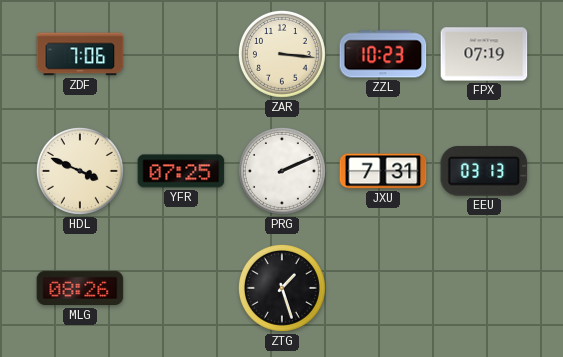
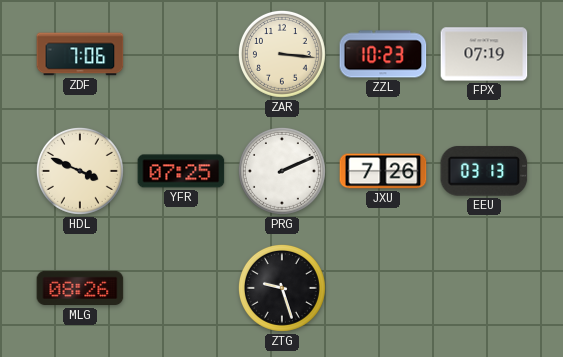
JXU: 7:31 -> 7:26 (383, 171)
ZTG: 1:27 -> 9:27 (282, 288)
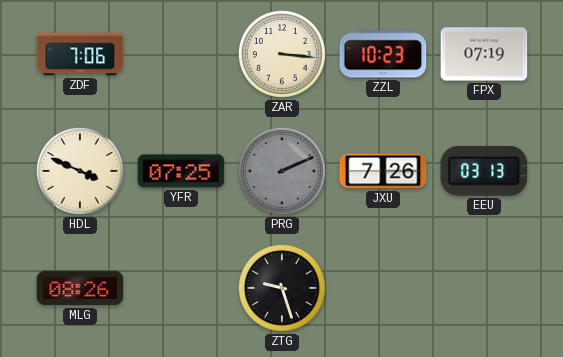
PRG dial: white -> grey (282, 171)
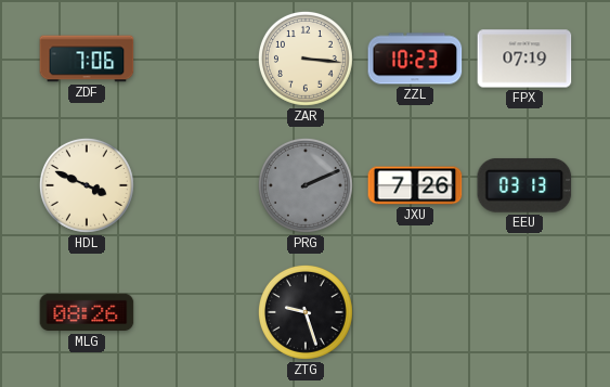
YFR: 07:25 -> none (181, 171)
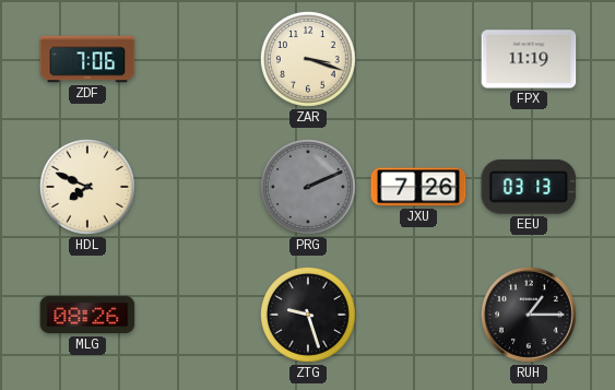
ZAR: 3:16 -> 3:18 (308, 59)
ZZL: 10:23 -> none (415, 59)
FPX: 07:19 -> 11:19 (529, 59)
HDL: 3:49 -> 7:49 (87, 187)
RUH: none -> 1:15 (529, 315)
